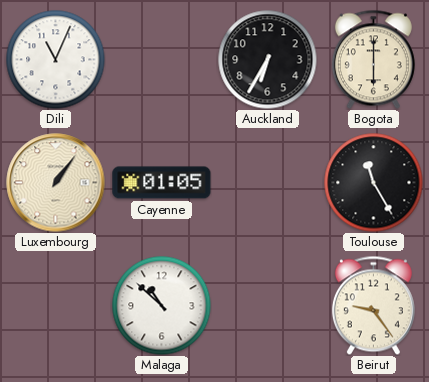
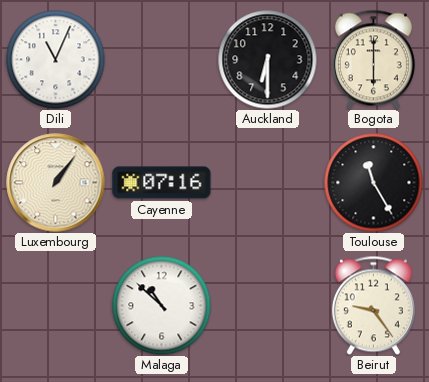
Auckland: 6:35 -> 6:30 (268, 60)
Cayenne: 01:05 -> 07:16 (162, 183)
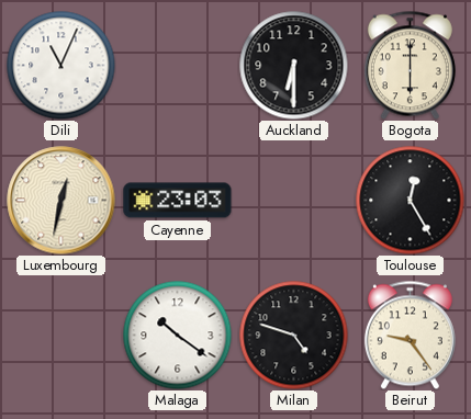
Luxembourg: 1:06 -> 12:32 (61, 201)
Cayenne: 07:16 -> 23:03 (178, 201)
Toulouse: 11:25 -> 12:25 (411, 201)
Malaga: 10:52 -> 10:21 (178, 336)
Milan: none -> 4:48 (294, 336)
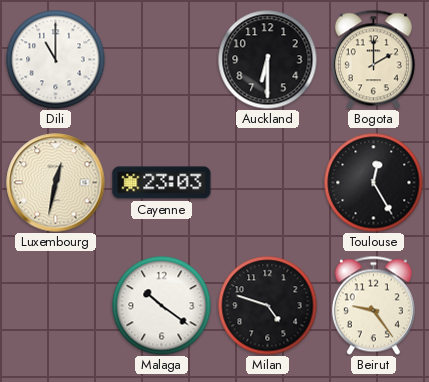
Dili: 11:04 -> 11:00 (56, 60)
Bogota: 6:00 -> 2:00 (373, 59)
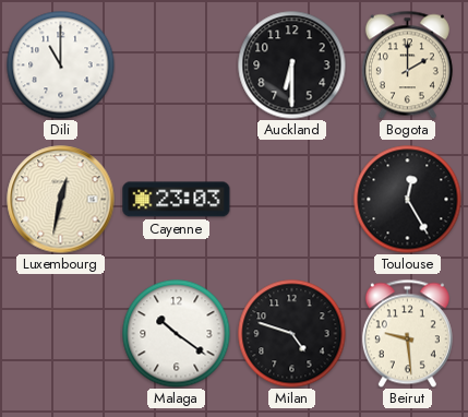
Beirut: 9:24 -> 9:29 (407, 333)
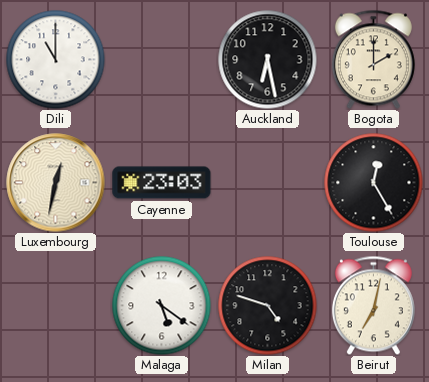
Auckland: 6:30 -> 6:28 (268, 60)
Malaga: 10:21 -> 5:21 (162, 306)
Beirut: 9:29 -> 7:02 (373, 305)
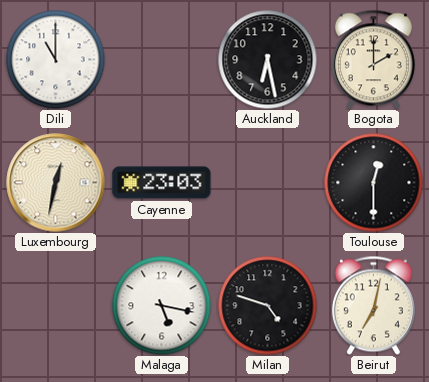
Toulouse: 12:25 -> 12:30 (374, 183)
Malaga: 5:21 -> 5:17 (162, 306)
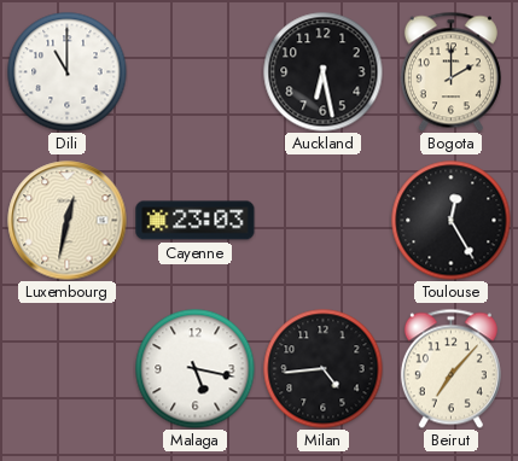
Toulouse: 12:30 -> 12:25 (452, 221)
Milan: 4:48 -> 4:44 (324, 369)
Beirut: 7:02 -> 7:07 (450, 368)
